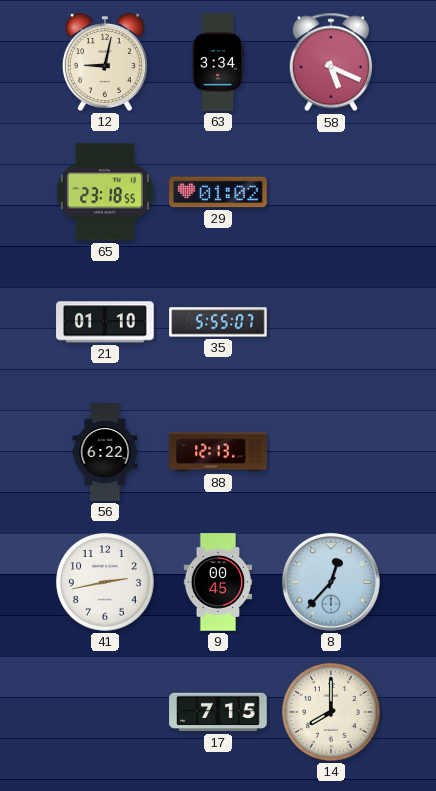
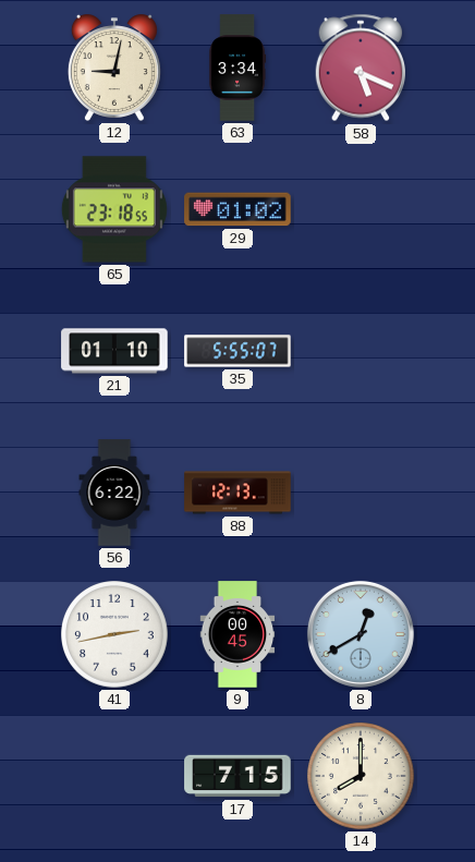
8: 12:37 -> 12:40 (361, 634)
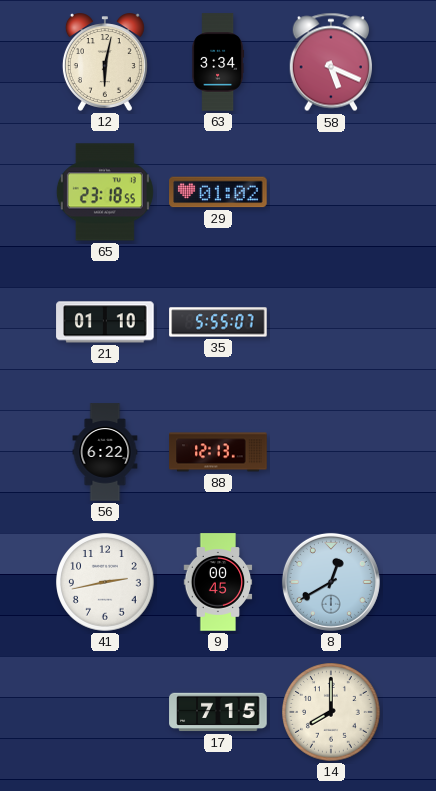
12: 9:02 -> 6:02 (105, 62)
